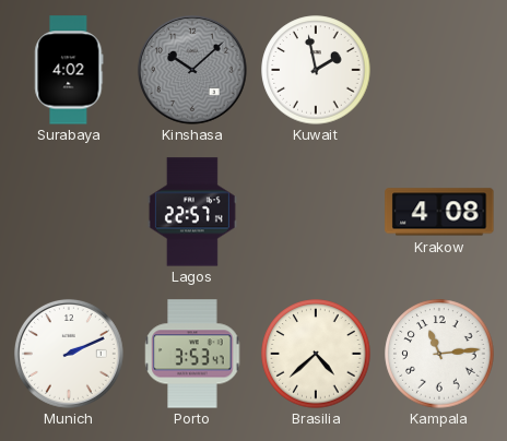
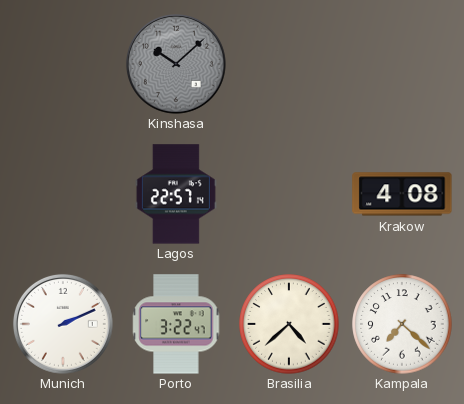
Surabaya: 4:02 -> none (69, 70)
Kuwait: 1:58 -> none (316, 70)
Porto: 3:53 -> 3:22 (176, 324)
Kampala: 11:14 -> 7:22 (402, 324)
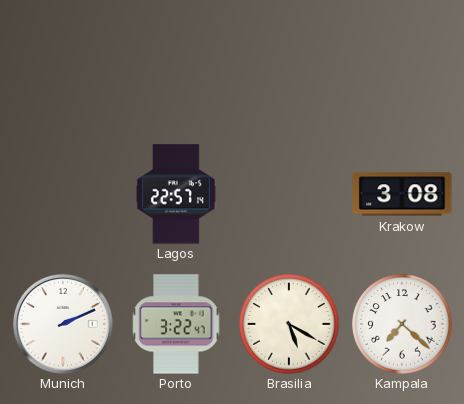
Kinshasa: 10:08 -> none (176, 64)
Krakow: 4:08 -> 3:08 (402, 194)
Brasilia: 4:38 -> 5:20 (289, 324)
